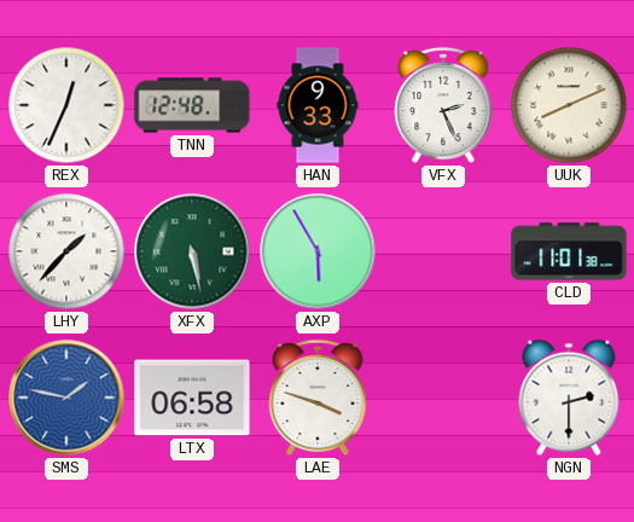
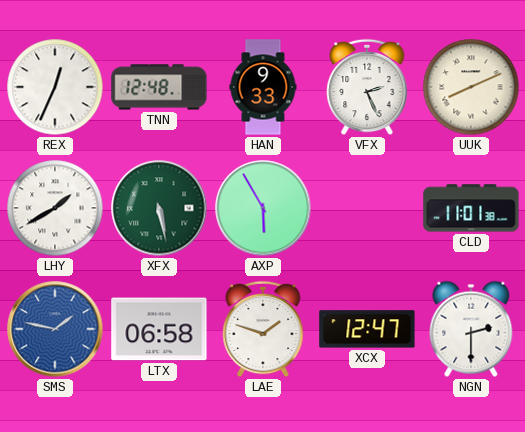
LHY: 1:37 -> 1:40 (55, 208)
LAE: 3:48 -> 1:48 (263, 329)
XCX: none -> 12:47 (367, 329)
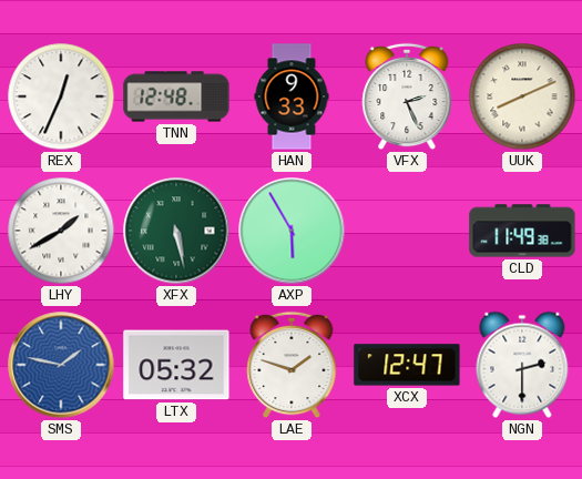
CLD: 11:01 -> 11:49 (522, 231)
LTX: 06:58 -> 05:32 (176, 365)
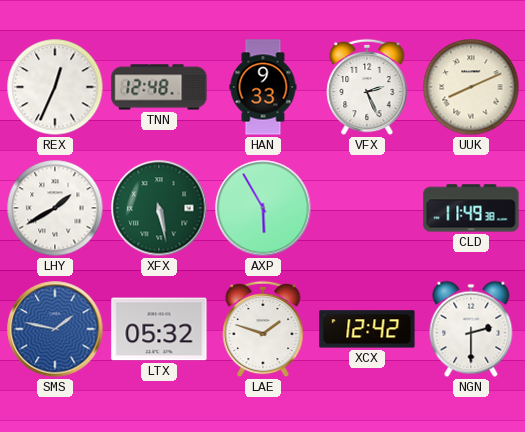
XCX: 12:47 -> 12:42 (367, 329)
